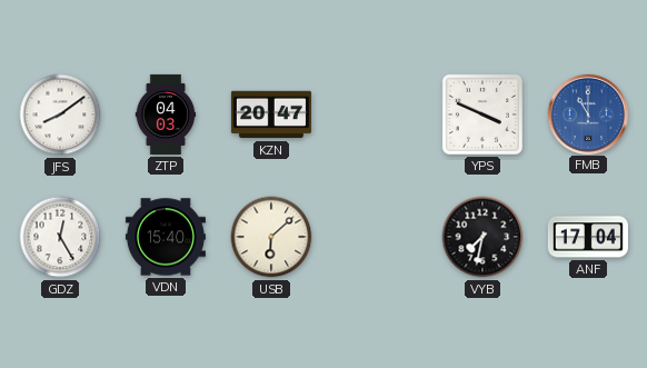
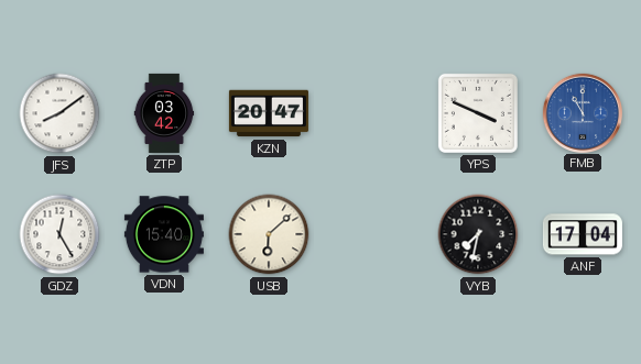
ZTP: 04:03 -> 03:42 (164, 113)
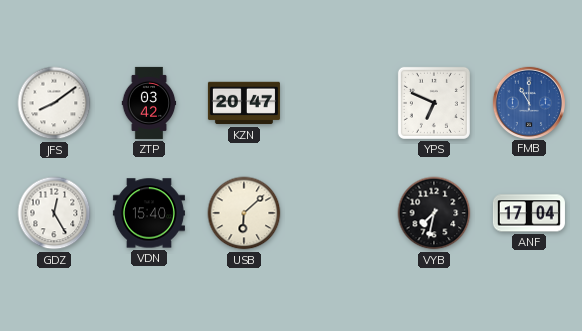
YPS: 3:49 -> 6:49 (434, 103)
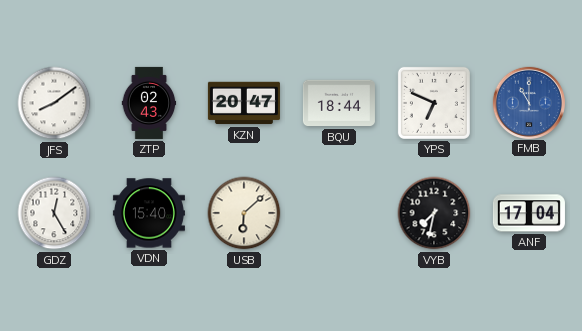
ZTP: 03:42 -> 02:43 (149, 103)
BQU: none -> 18:44 (339, 103)
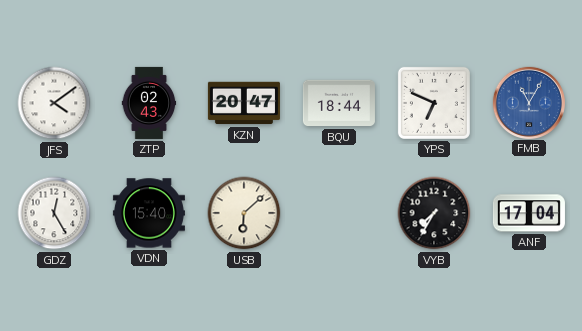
JFS: 8:09 -> 4:09 (54, 103)
FMB: 11:00 -> 11:05 (528, 102)
VYB: 7:32 -> 7:35 (434, 213)
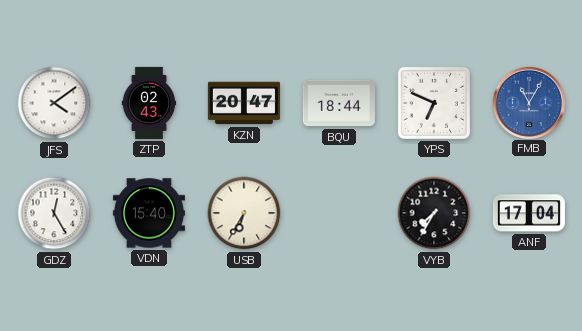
USB: 6:08 -> 6:35 (244, 213)
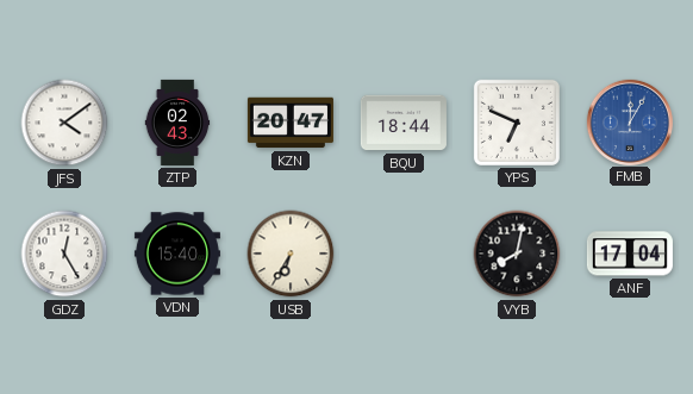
FMB: 11:05 -> 12:05 (629, 121)
VYB: 7:35 -> 8:02 (517, 254)
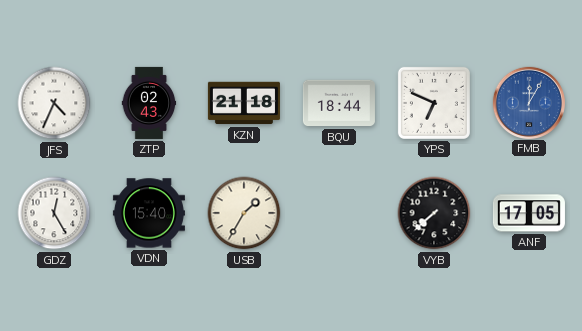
JFS: 4:09 -> 4:34 (54, 103)
KZN: 20:47 -> 21:18 (244, 103)
USB: 6:35 -> 1:35 (244, 213)
VYB: 8:02 -> 7:38 (434, 213)
ANF: 17:04 -> 17:05 (529, 213)
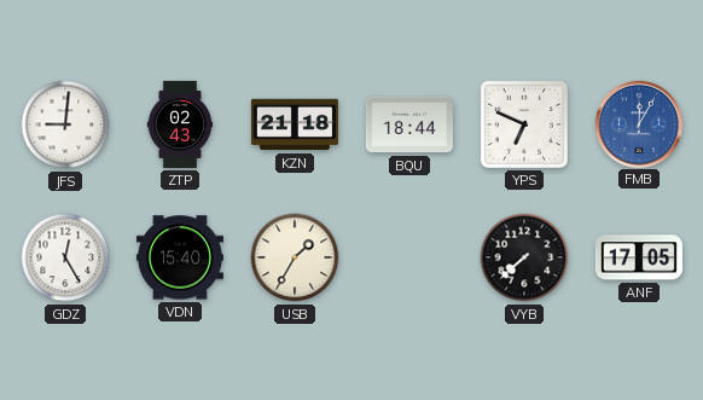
JFS: 4:34 -> 9:01 (65, 124)
